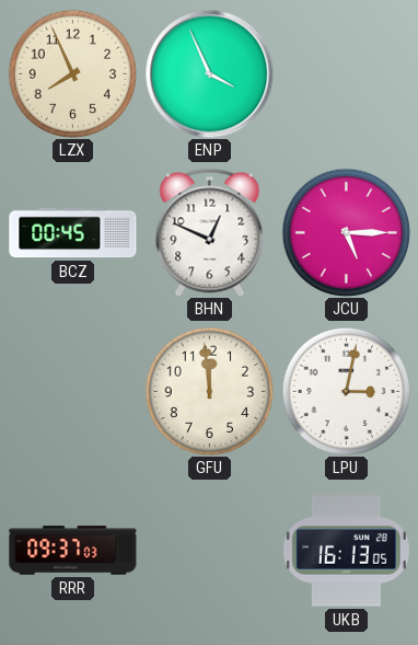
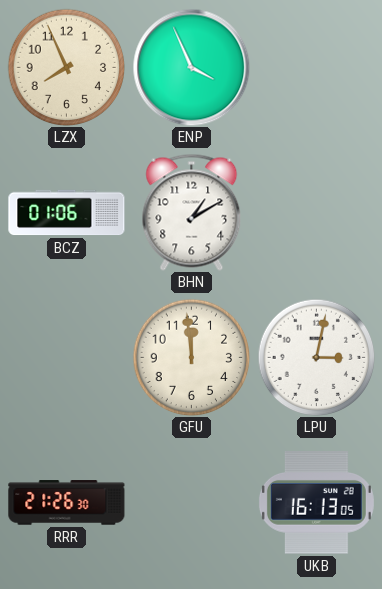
BCZ: 00:45 -> 01:06 (67, 213)
BHN: 12:49 -> 1:10 (192, 212)
JCU: 5:15 -> none (346, 232)
RRR: 09:37 -> 21:26 (67, 503)
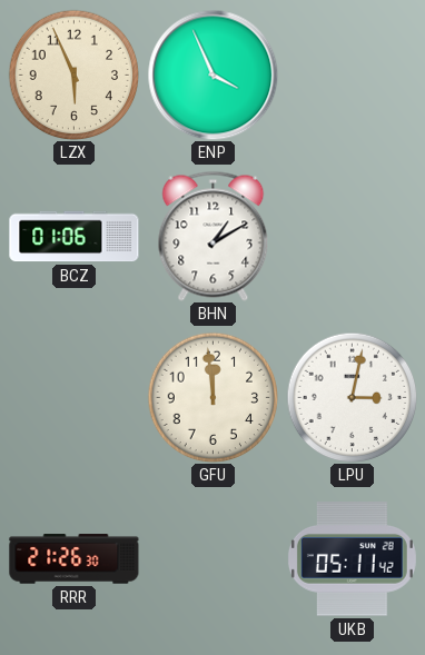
LZX: 7:56 -> 5:56 (73, 75)
UKB: 16:13 -> 05:11 (352, 559)
